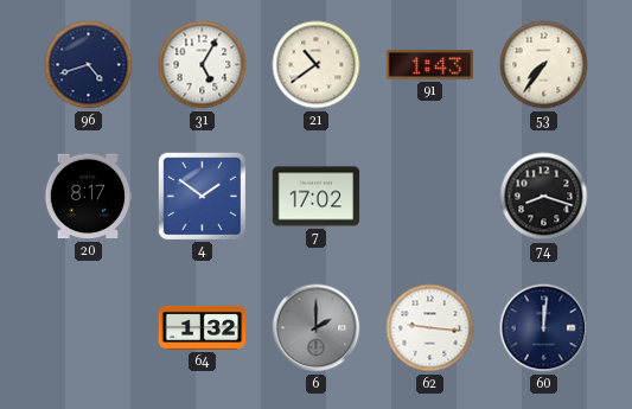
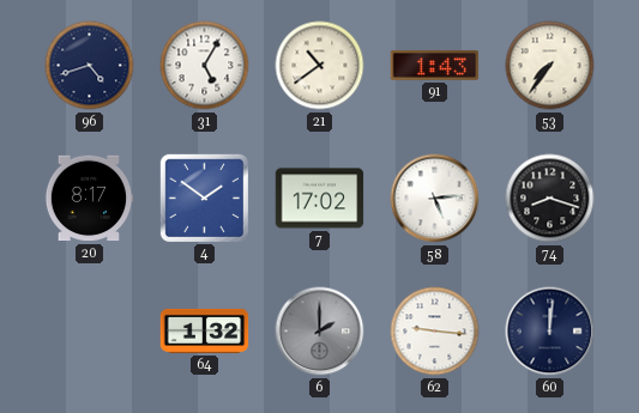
58: none -> 5:14 (435, 199)
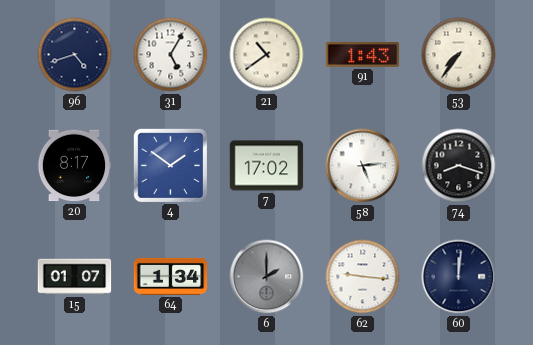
15: none -> 01:07 (75, 277)
64: 1:32 -> 1:34 (171, 276)
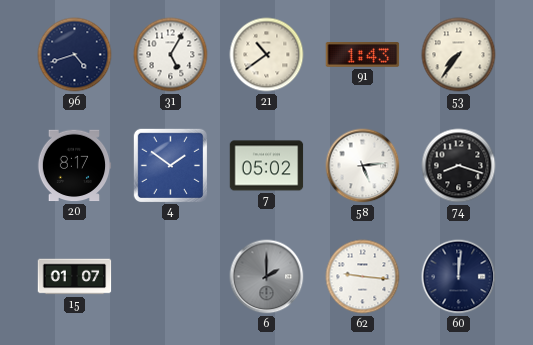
7: 17:02 -> 05:02 (267, 166)
64: 1:34 -> none (171, 276)
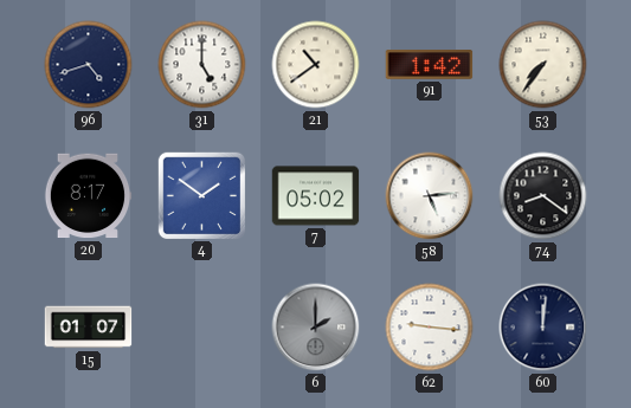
31: 5:05 -> 5:00 (202, 65)
91: 1:43 -> 1:42 (430, 65)
74: 8:18 -> 8:21 (543, 196)
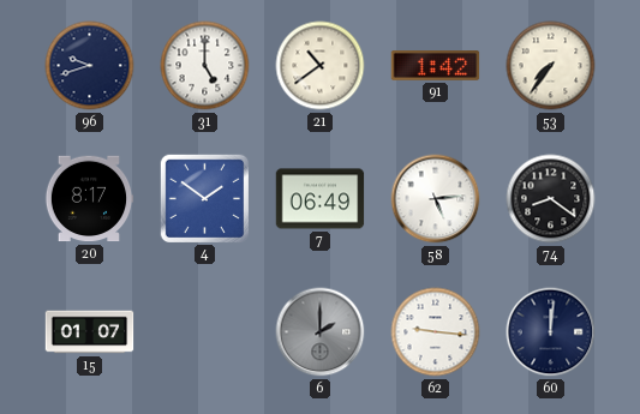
96: 4:42 -> 9:42 (90, 66)
7: 05:02 -> 06:49 (321, 199)
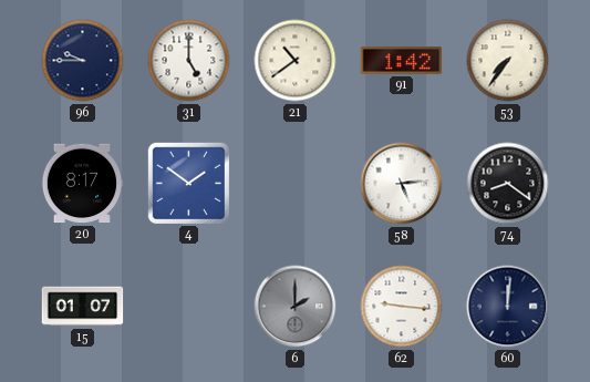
96: 9:42 -> 9:45 (83, 61)
7: 06:49 -> none (321, 199)
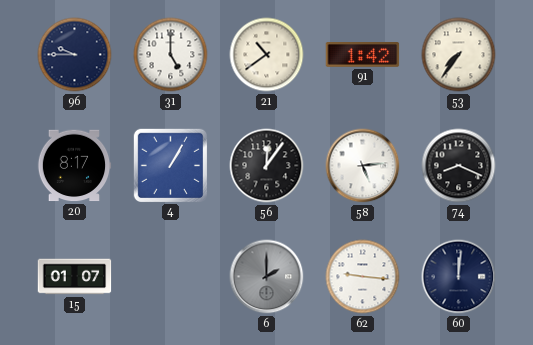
4: 1:51 -> 1:05 (170, 165)
56: none -> 12:06 (267, 166)
74: 8:21 -> 8:19 (459, 166)
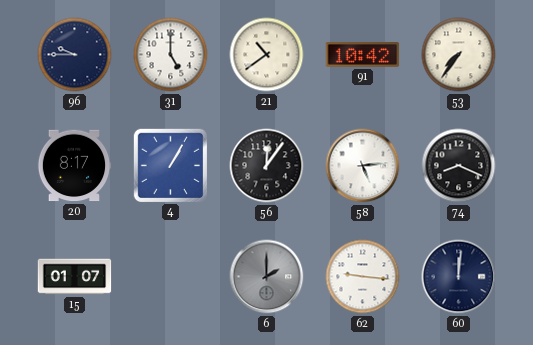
91: 1:42 -> 10:42 (363, 55)
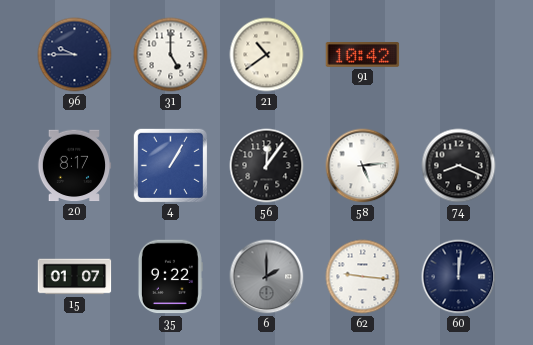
53: 7:36 -> none (459, 55)
35: none -> 9:22 (170, 277)
